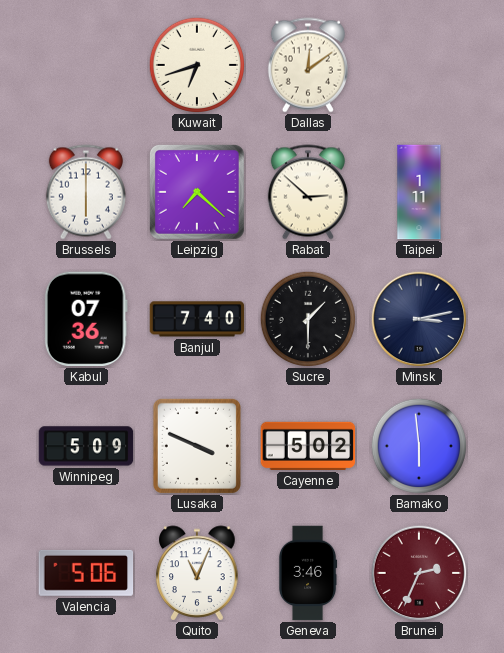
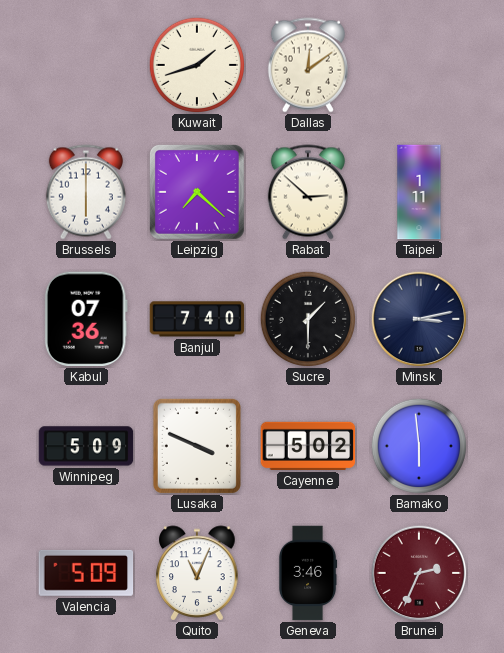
Kuwait: 6:42 -> 1:42 (196, 64)
Valencia: 5:06 -> 5:09 (86, 573)
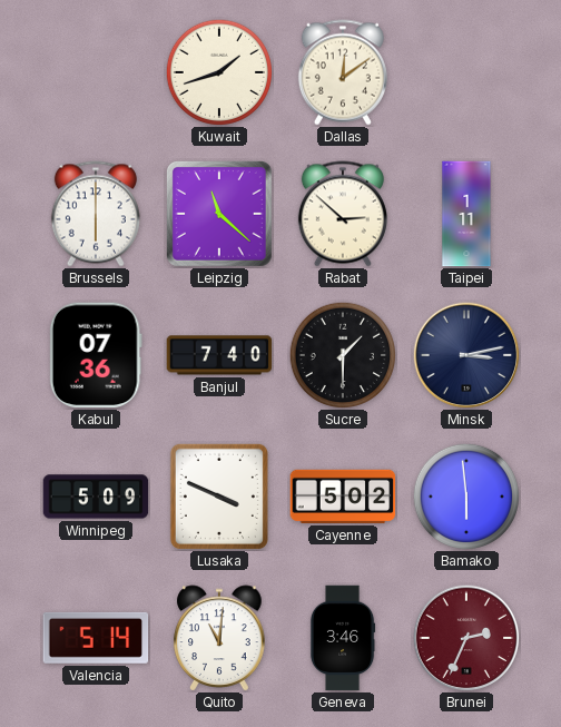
Leipzig: 7:22 -> 11:22 (219, 214)
Valencia: 5:09 -> 5:14 (96, 638)
Quito: 11:04 -> 11:01 (219, 638)
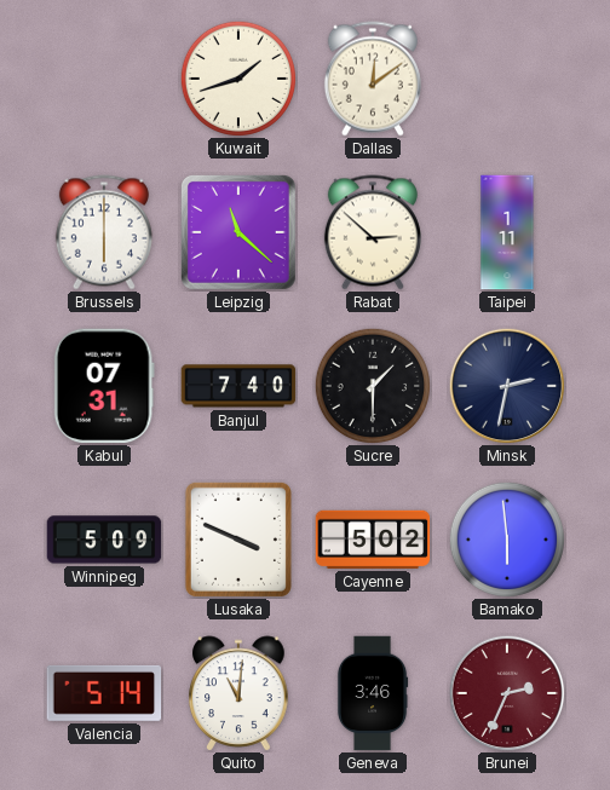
Kabul: 07:36 -> 07:31 (104, 386)
Minsk: 3:13 -> 2:32 (507, 386)
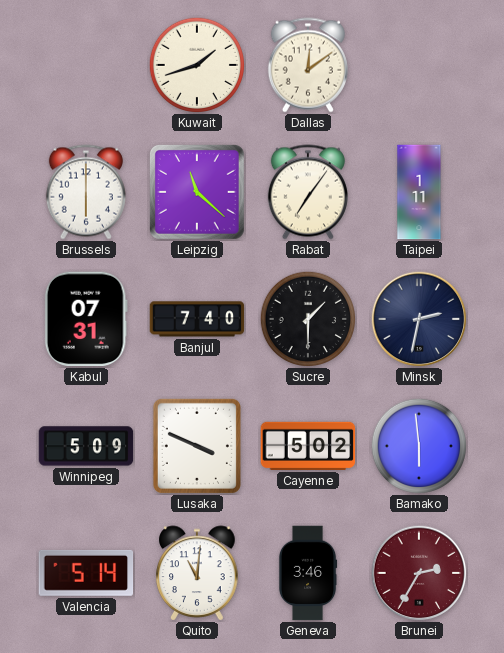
Rabat: 2:52 -> 7:06 (308, 192)
Brunei: 2:34 -> 2:35 (419, 573)
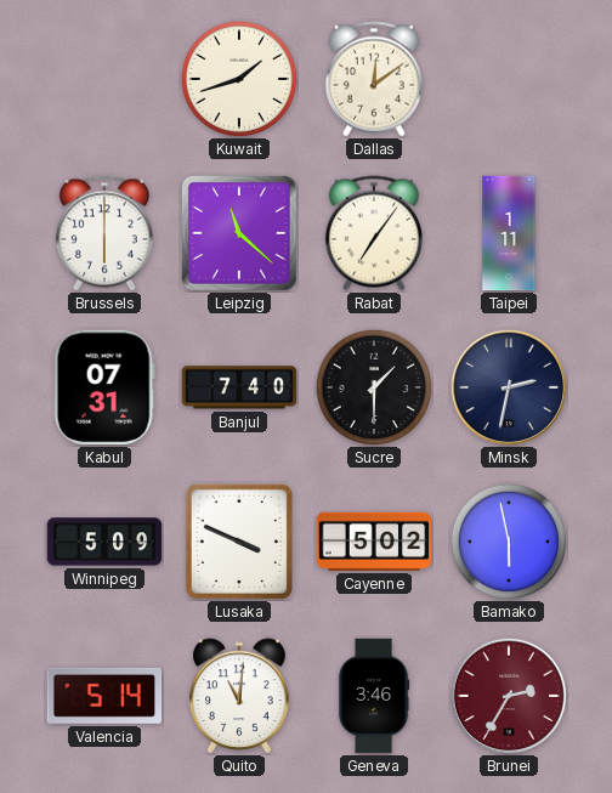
Bamako: 5:59 -> 5:58 (508, 540)
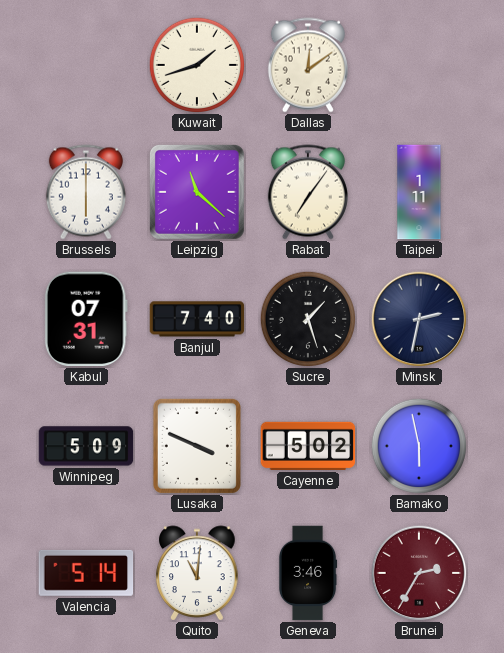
Sucre: 1:30 -> 1:27 (307, 318)
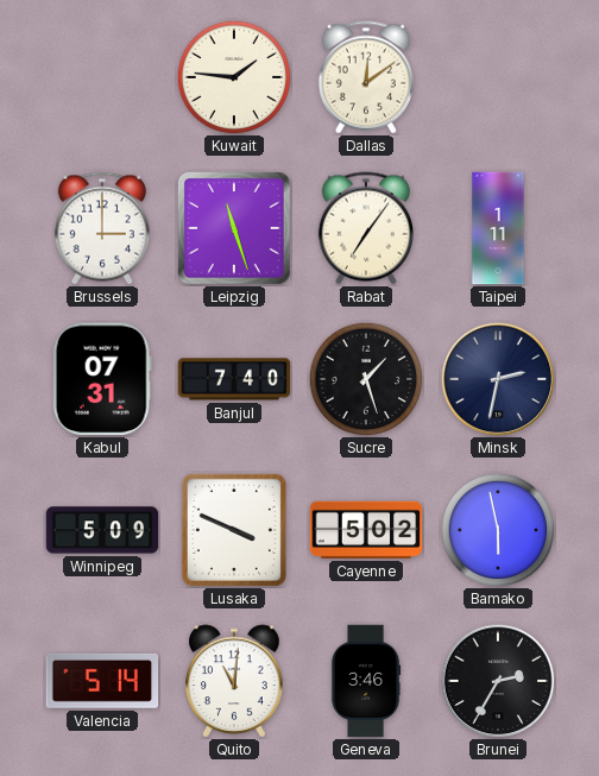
Kuwait: 1:42 -> 1:46 (233, 76)
Brussels: 6:00 -> 3:00 (102, 228)
Leipzig: 11:22 -> 11:27 (234, 228)
Brunei dial: burgundy -> black (498, 681)
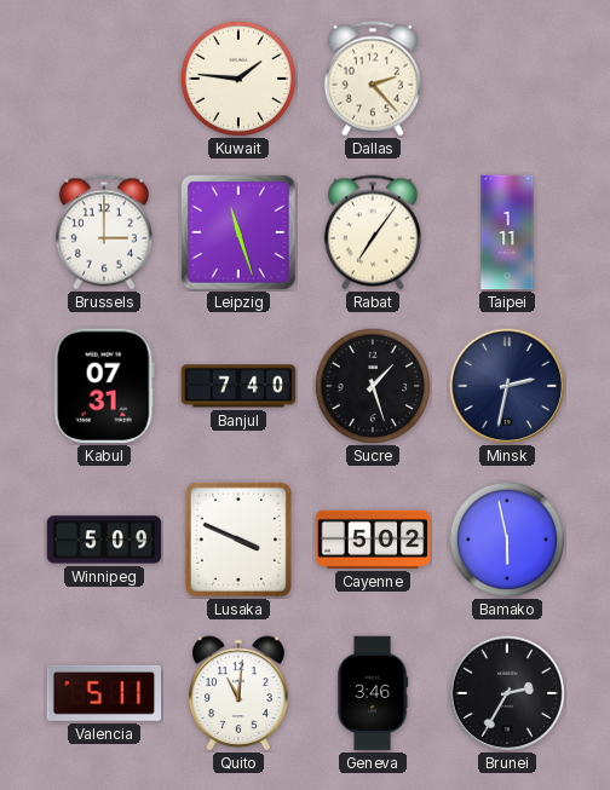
Dallas: 12:09 -> 2:23 (373, 79)
Valencia: 5:14 -> 5:11 (104, 693)
